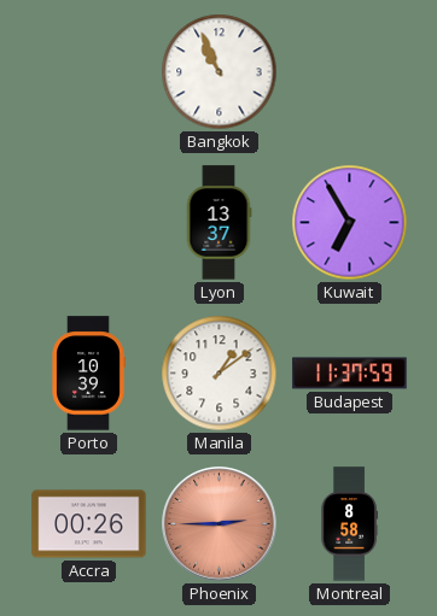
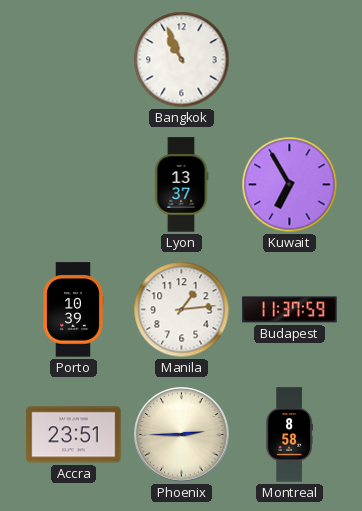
Manila: 1:09 -> 1:14 (182, 310)
Accra: 00:26 -> 23:51 (74, 435)
Phoenix dial: salmon -> cream (182, 435)
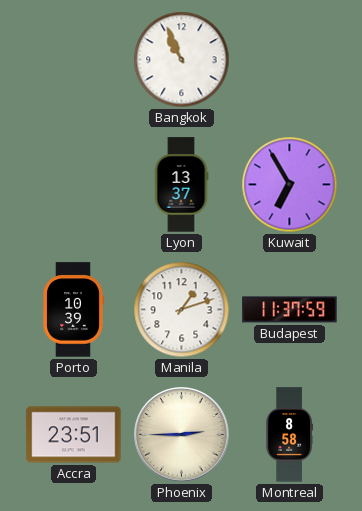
Manila: 1:14 -> 1:12 (182, 310)
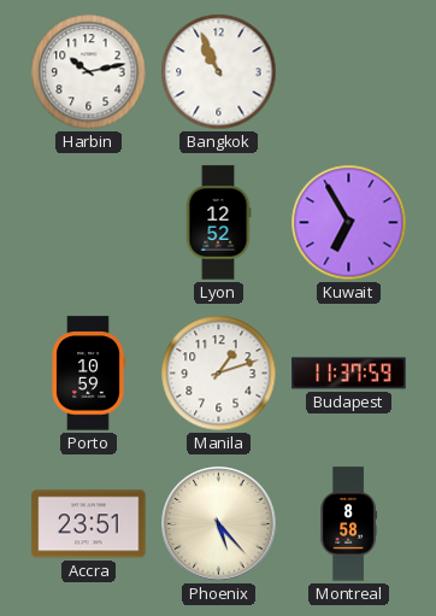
Harbin: none -> 10:13 (89, 72)
Lyon: 13:37 -> 12:52 (218, 223)
Porto: 10:39 -> 10:59 (88, 374)
Phoenix: 2:45 -> 5:23 (219, 524)
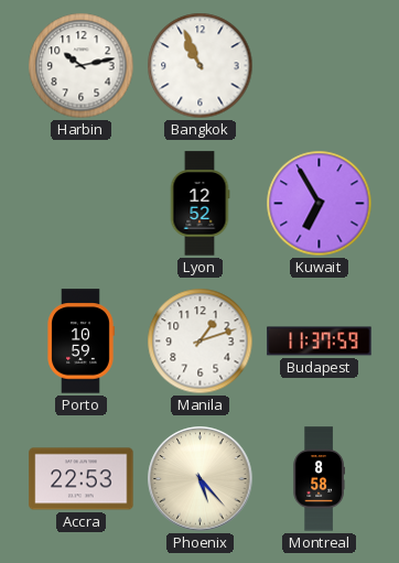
Accra: 23:51 -> 22:53 (82, 479)
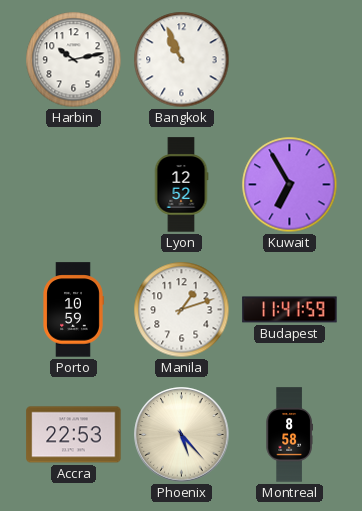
Budapest: 11:37 -> 11:41 (290, 310)
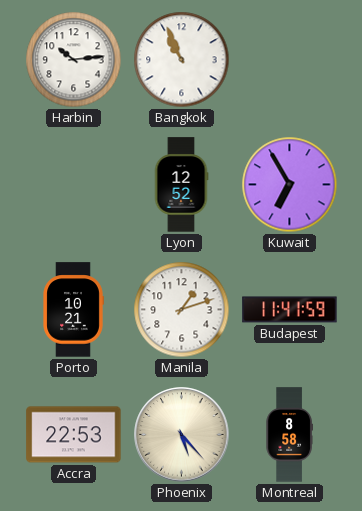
Harbin: 10:13 -> 10:14 (74, 60)
Porto: 10:59 -> 10:21 (73, 310)
